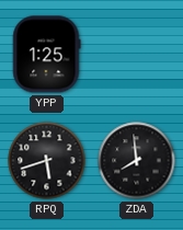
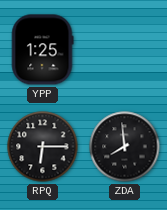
RPQ: 5:42 -> 6:15 (43, 147)
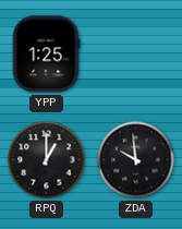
RPQ: 6:15 -> 1:00 (47, 160)
ZDA: 7:59 -> 9:59 (136, 160)
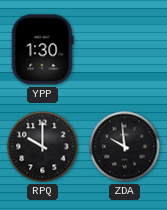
YPP: 1:25 -> 1:30 (42, 50)
RPQ: 1:00 -> 10:00 (43, 147)
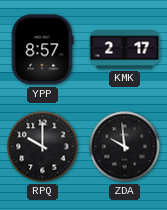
YPP: 1:30 -> 8:57 (42, 50)
KMK: none -> 2:17 (125, 50)
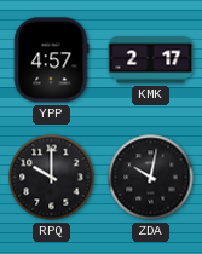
YPP: 8:57 -> 4:57 (51, 60)
ZDA: 9:59 -> 10:02 (151, 178)
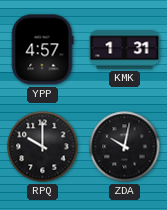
KMK: 2:17 -> 1:31 (125, 50)
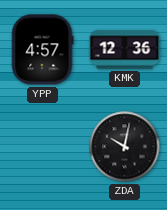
KMK: 1:31 -> 12:36 (125, 50)
RPQ: 10:00 -> none (43, 147)
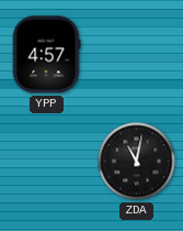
KMK: 12:36 -> none (125, 50)
ZDA: 10:02 -> 11:02 (137, 162)
